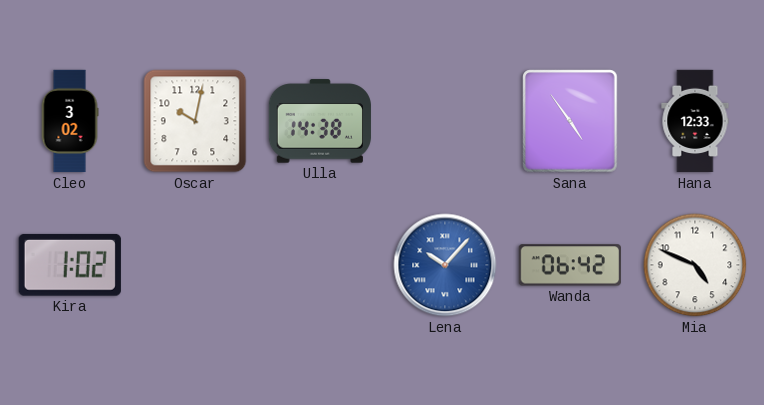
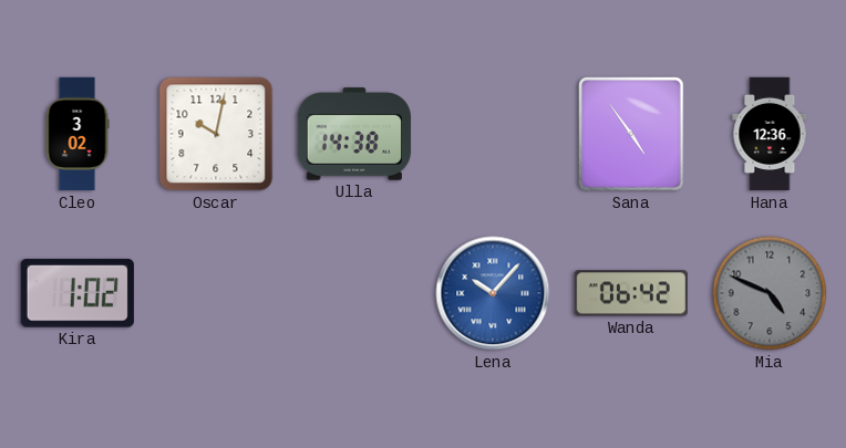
Hana: 12:33 -> 12:36 (770, 134)
Mia dial: white -> grey (770, 293)
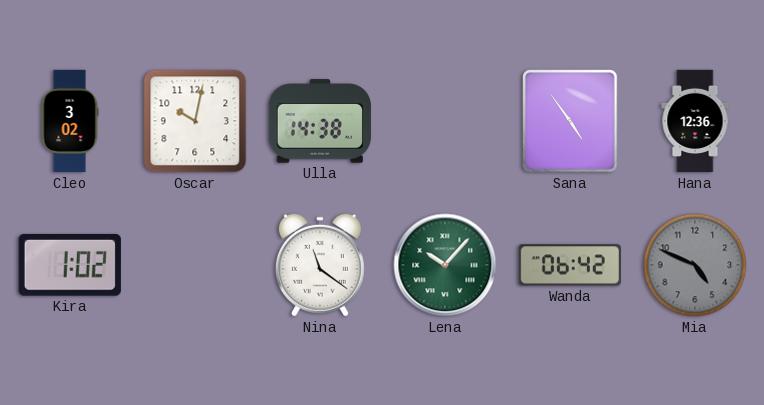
Nina: none -> 11:21 (320, 265)
Lena dial: blue -> green (445, 265)
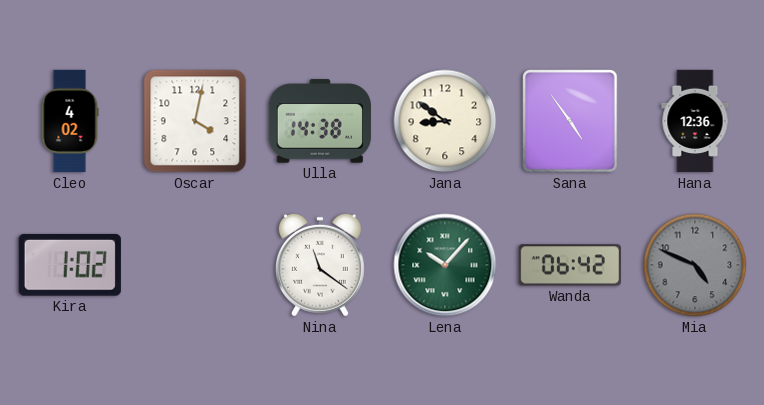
Cleo: 3:02 -> 4:02 (70, 121)
Oscar: 10:02 -> 4:02 (195, 121)
Jana: none -> 8:51 (445, 121)
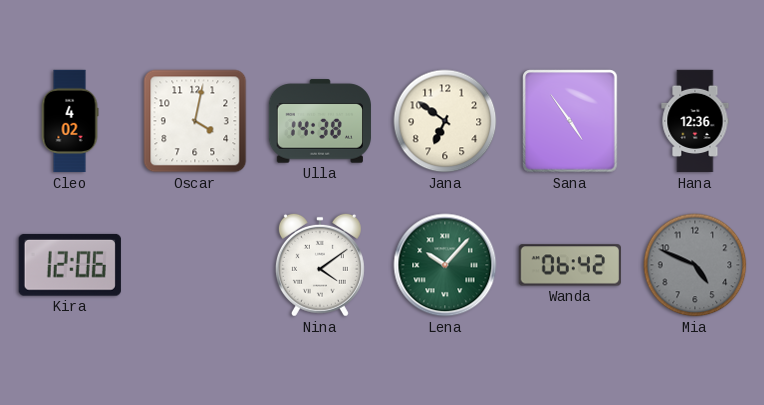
Jana: 8:51 -> 6:51 (445, 121)
Kira: 1:02 -> 12:06 (70, 265)
Nina: 11:21 -> 4:09 (320, 265)
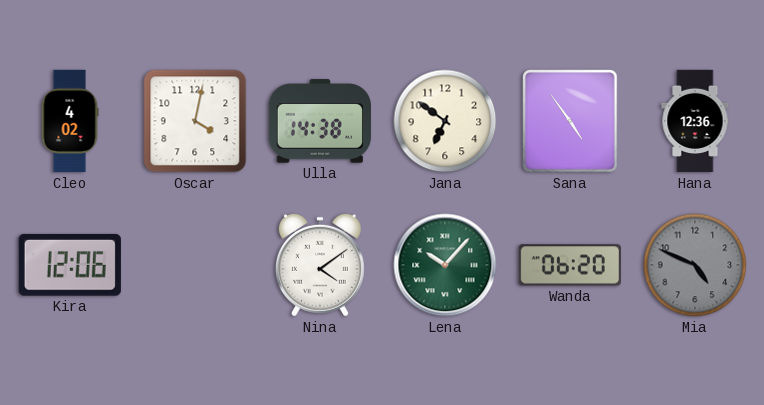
Wanda: 06:42 -> 06:20 (570, 265)
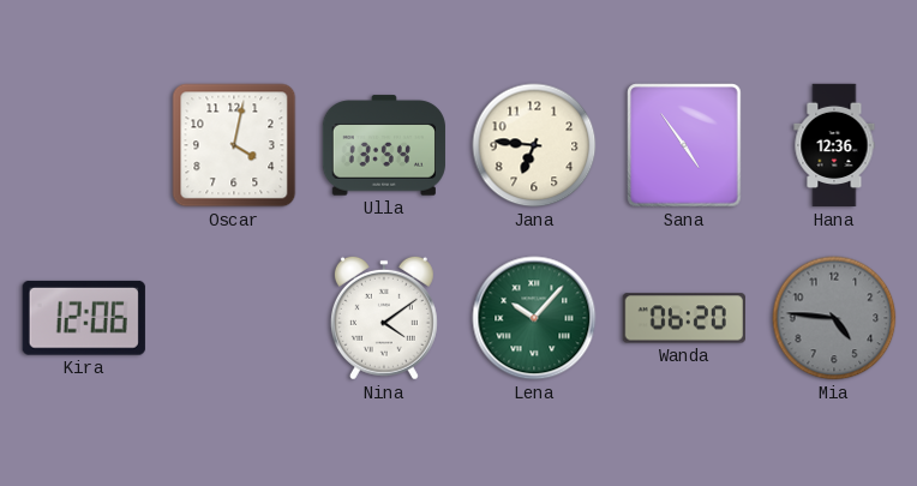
Cleo: 4:02 -> none (70, 121)
Ulla: 14:38 -> 13:54 (384, 145)
Jana: 6:51 -> 6:46 (534, 145)
Mia: 4:49 -> 4:46 (834, 318)
